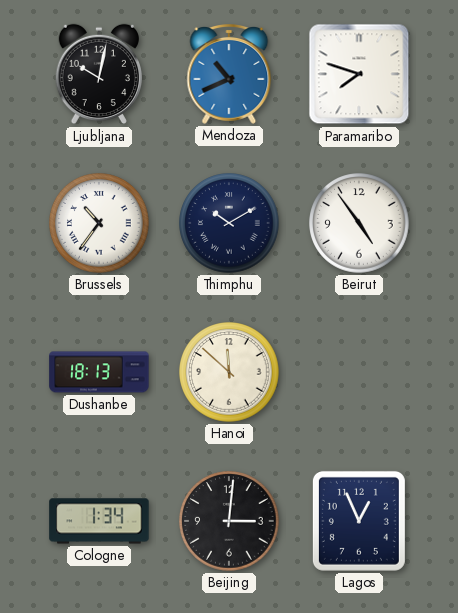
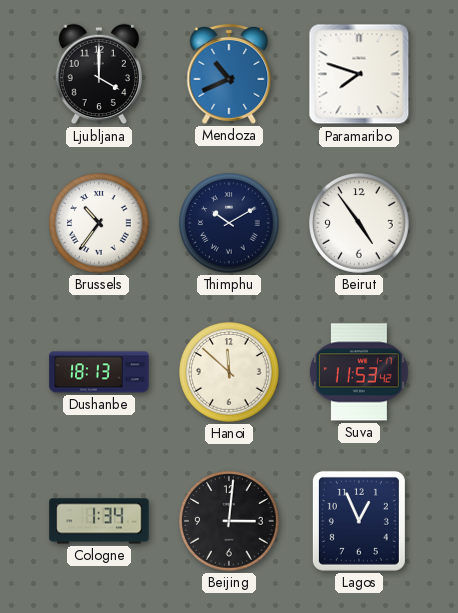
Ljubljana: 10:02 -> 4:00 (99, 74)
Suva: none -> 11:53 (359, 372)
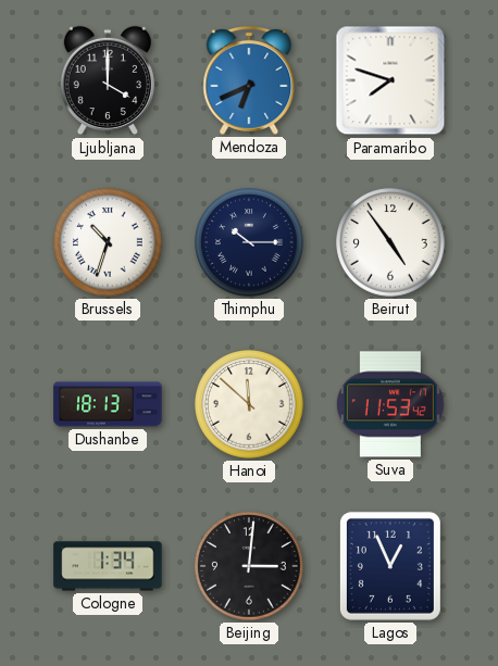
Mendoza: 10:41 -> 6:41 (249, 81)
Brussels: 10:36 -> 10:33 (108, 242)
Thimphu: 10:10 -> 10:15 (249, 242)
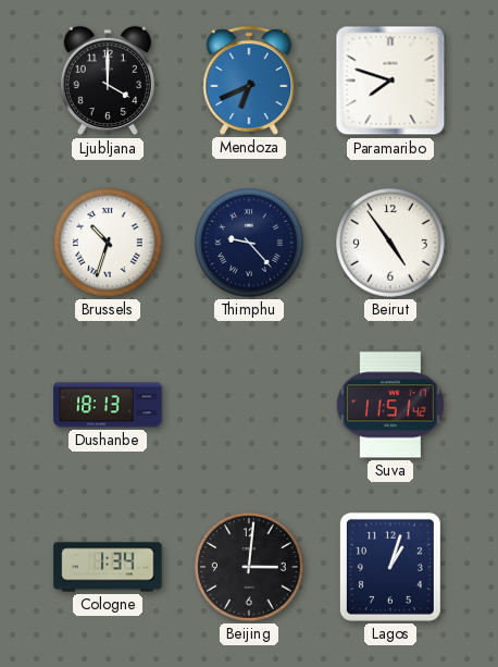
Thimphu: 10:15 -> 9:23 (249, 243)
Hanoi: 11:52 -> none (249, 404)
Suva: 11:53 -> 11:51 (390, 405)
Lagos: 12:56 -> 1:03 (390, 567)
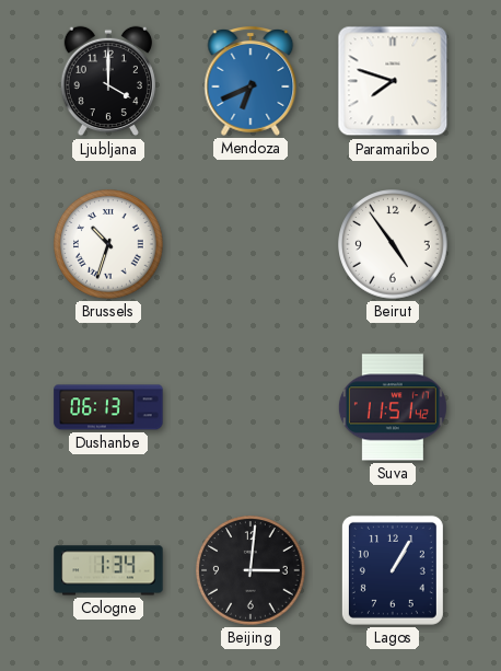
Thimphu: 9:23 -> none (249, 243)
Dushanbe: 18:13 -> 06:13 (108, 407)
Lagos: 1:03 -> 1:05 (393, 570)
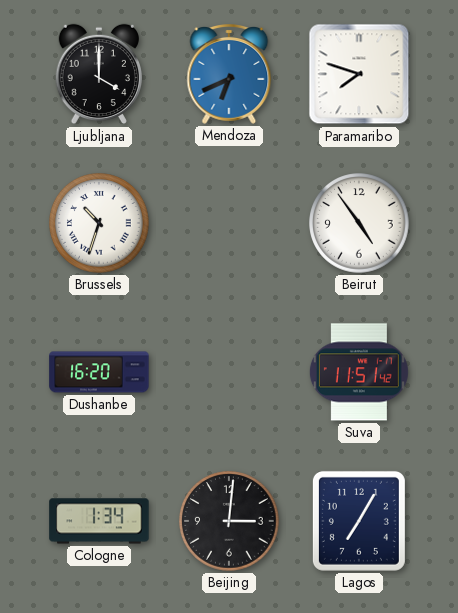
Dushanbe: 06:13 -> 16:20 (99, 372)
Lagos: 1:05 -> 7:05 (359, 521)
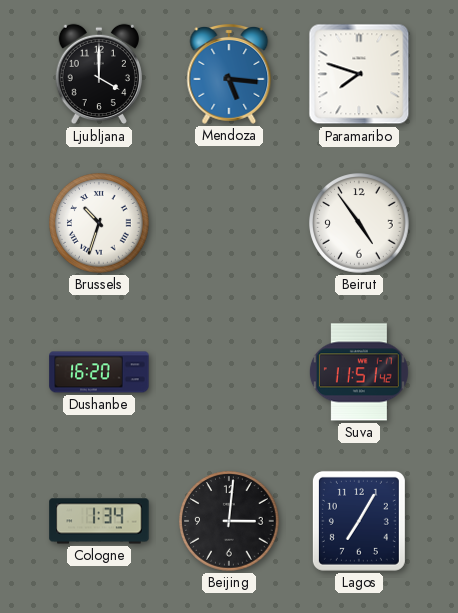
Mendoza: 6:41 -> 5:16 (229, 75)
